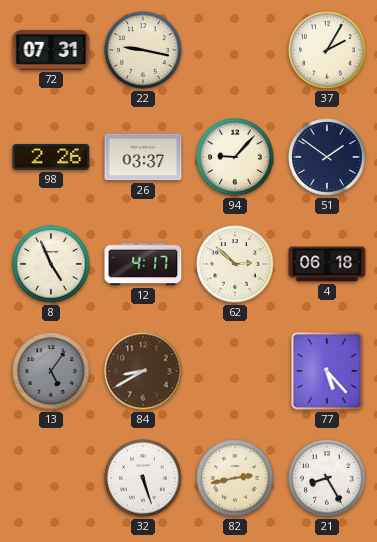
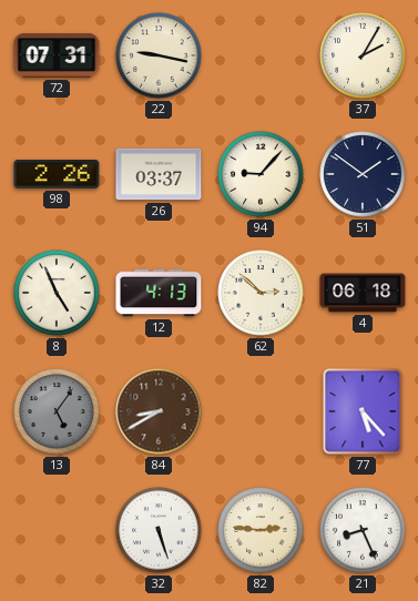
12: 4:17 -> 4:13 (159, 293)
82: 2:43 -> 2:46 (261, 530)
21: 8:25 -> 8:26 (363, 530)
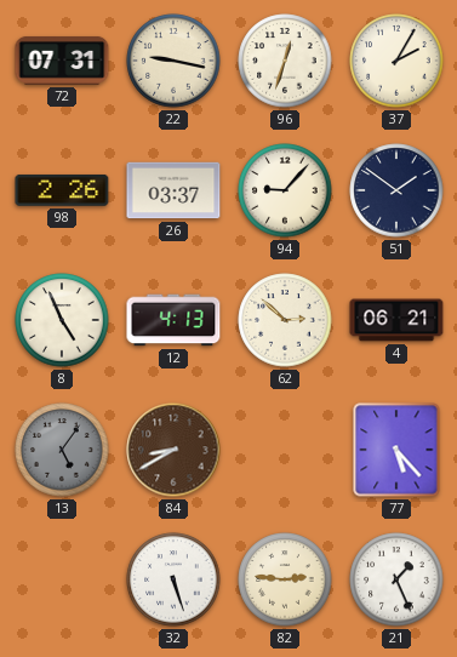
96: none -> 12:33 (285, 61)
4: 06:18 -> 06:21 (396, 320)
21: 8:26 -> 1:26 (396, 579)
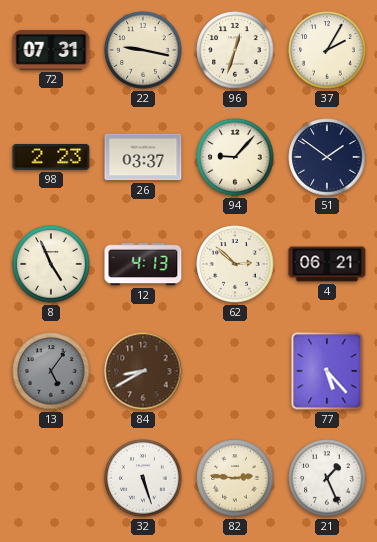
98: 2:26 -> 2:23 (51, 157)
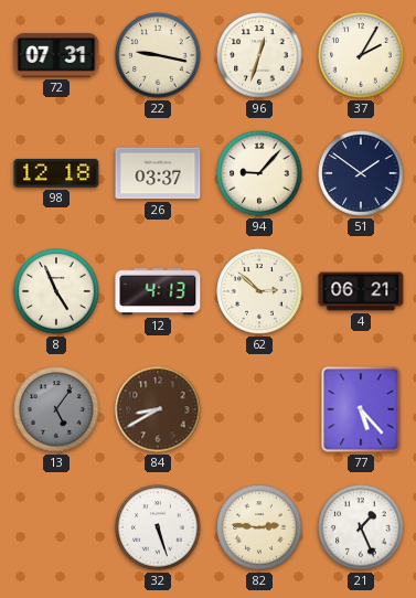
98: 2:23 -> 12:18 (56, 173)
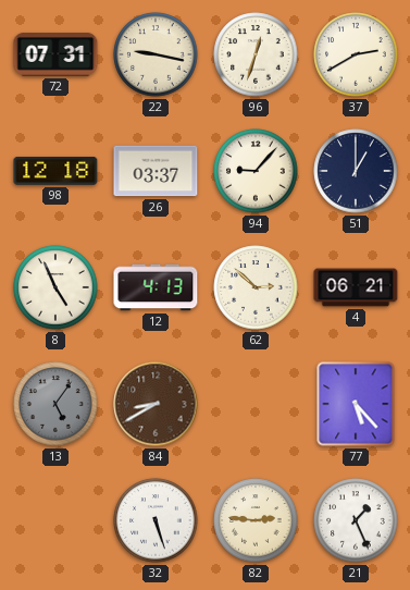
37: 2:05 -> 2:40 (356, 54)
51: 1:51 -> 1:00 (356, 171)
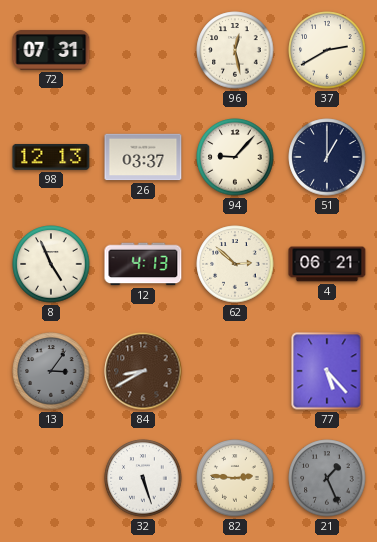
22: 9:17 -> none (156, 54)
96: 12:33 -> 12:28 (235, 50)
98: 12:18 -> 12:13 (51, 157)
13: 5:06 -> 3:06 (51, 371)
21 dial: white -> grey (327, 478)
